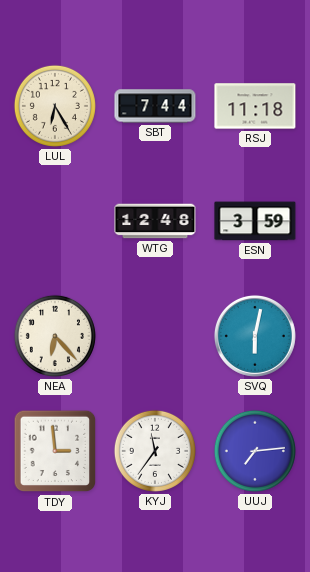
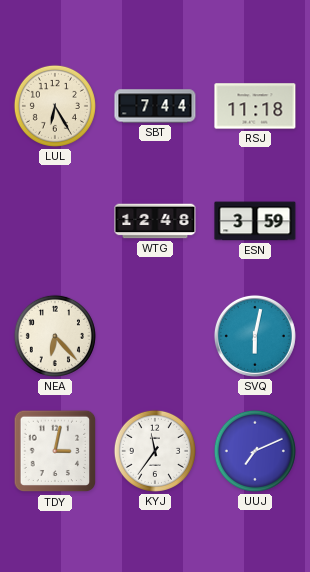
TDY: 2:59 -> 3:02 (55, 451)
UUJ: 7:14 -> 7:11 (255, 451)
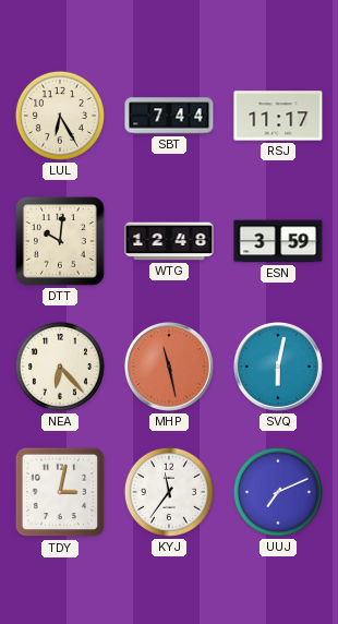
RSJ: 11:18 -> 11:17 (278, 116)
DTT: none -> 10:01 (60, 241)
MHP: none -> 11:28 (169, 367)
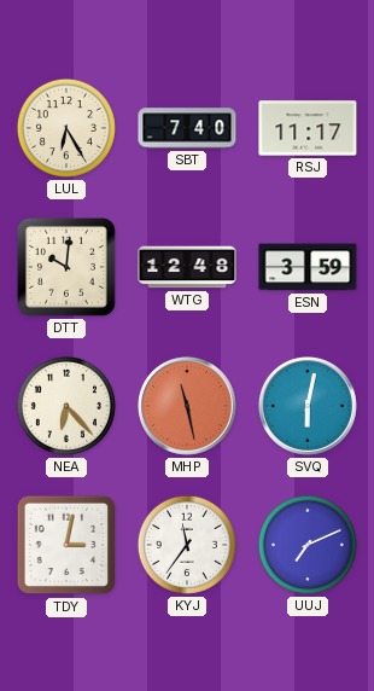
SBT: 7:44 -> 7:40 (187, 128)
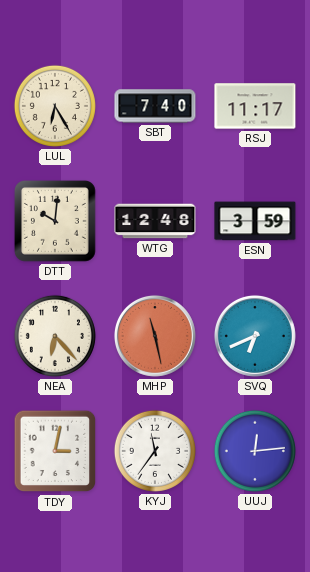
SVQ: 6:02 -> 6:41 (255, 336)
UUJ: 7:11 -> 12:14 (255, 451)
